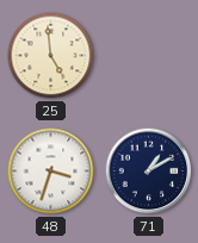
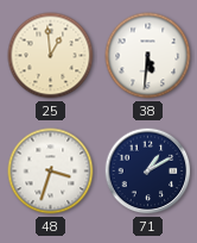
25: 4:59 -> 12:59 (51, 56)
38: none -> 5:31 (148, 56)
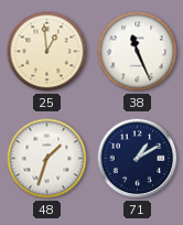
38: 5:31 -> 11:26 (138, 52)
48: 3:33 -> 1:33 (47, 159)
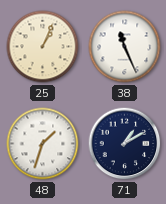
25: 12:59 -> 1:04 (43, 47)
